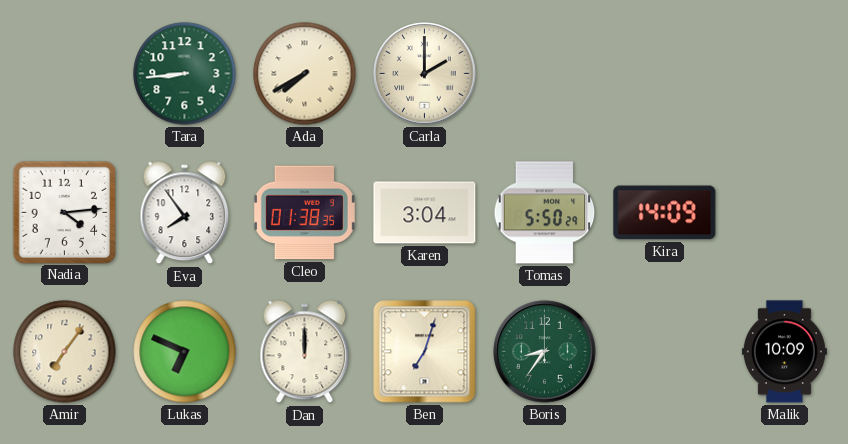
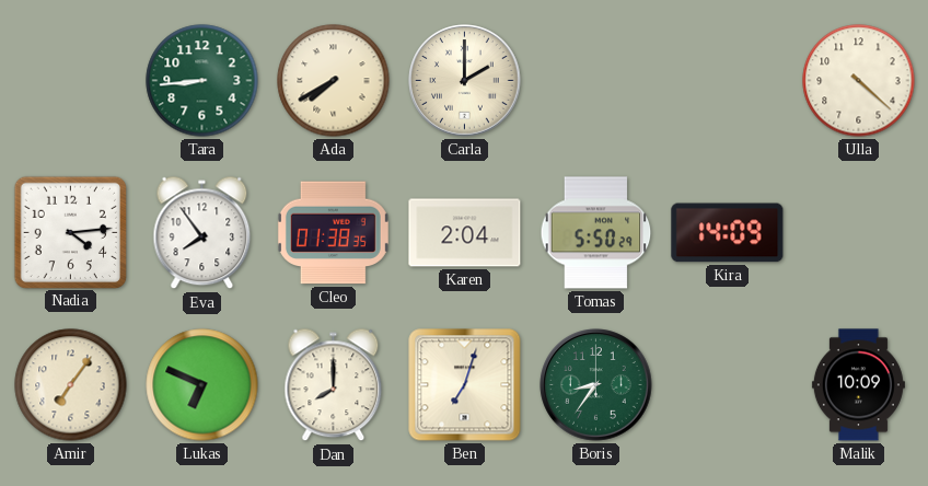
Ulla: none -> 4:22 (859, 81)
Karen: 3:04 -> 2:04 (465, 233)
Dan: 12:00 -> 8:00 (334, 385)
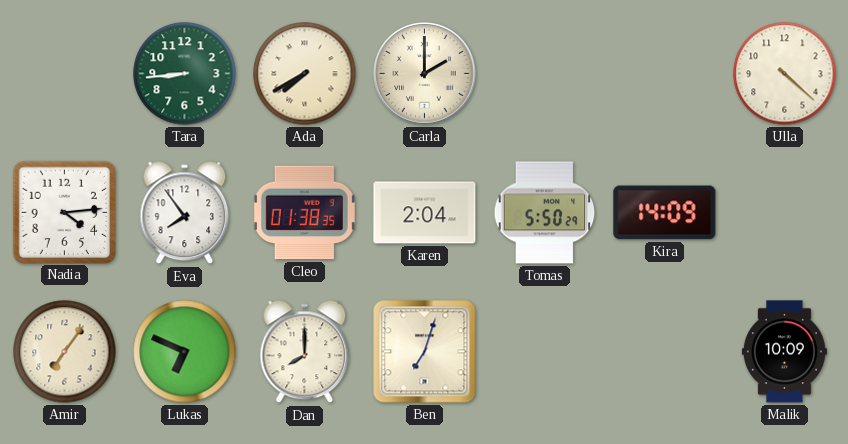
Boris: 8:36 -> none (596, 385)
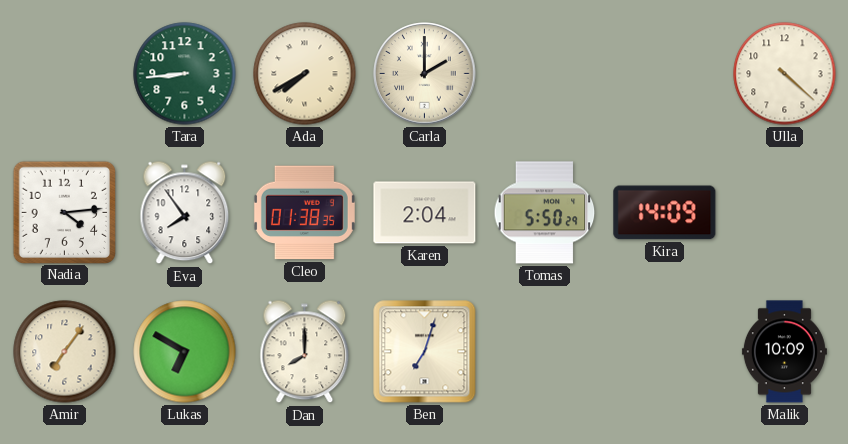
Lukas: 6:49 -> 6:50 (185, 352)
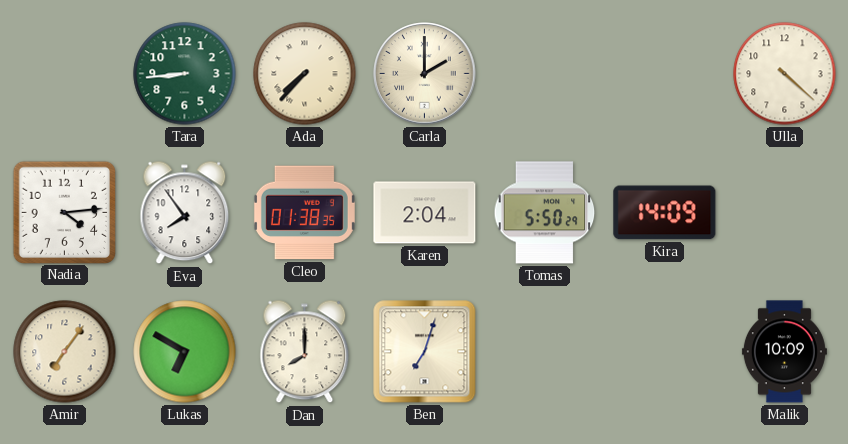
Ada: 7:40 -> 7:37 (305, 74)
